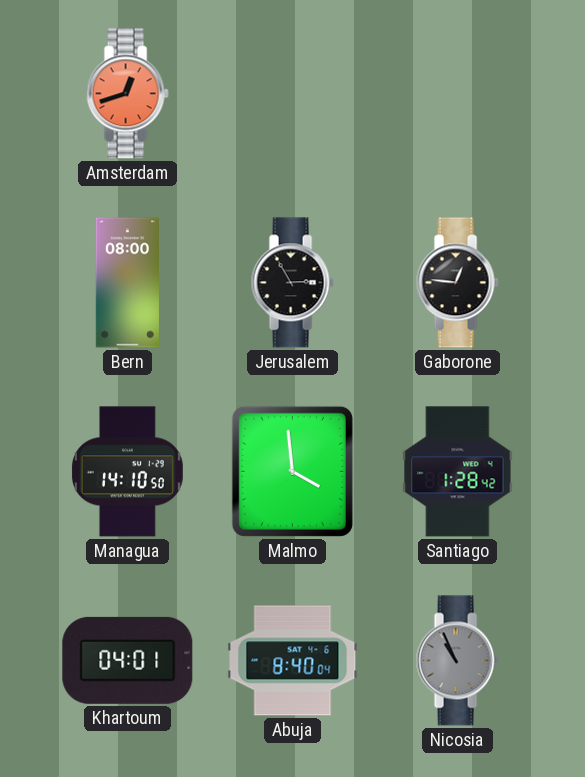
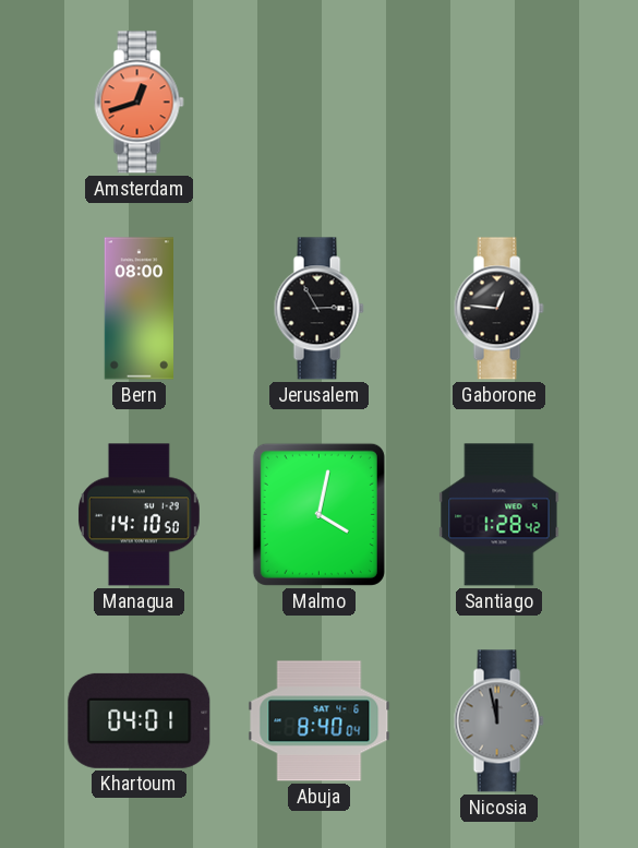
Malmo: 3:59 -> 4:02 (318, 514)
Nicosia: 10:56 -> 11:58 (498, 721)
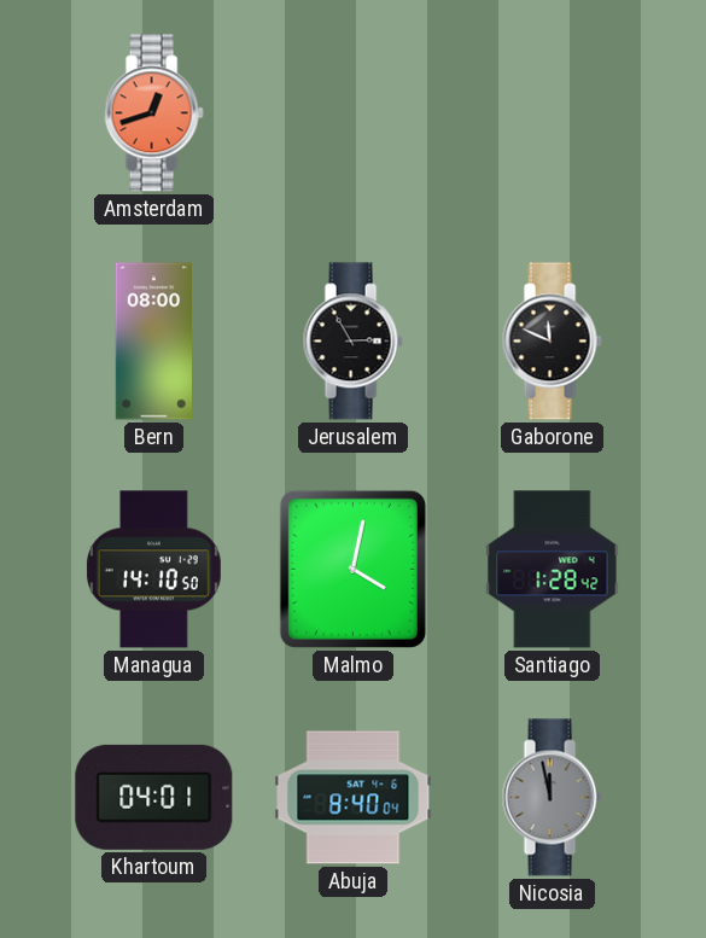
Gaborone: 12:46 -> 11:49 (552, 342)
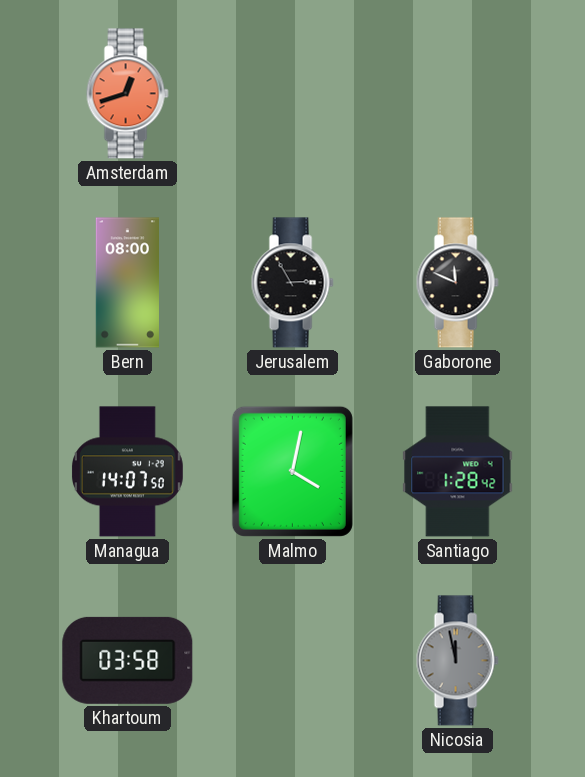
Managua: 14:10 -> 14:07 (127, 472)
Khartoum: 04:01 -> 03:58 (128, 660)
Abuja: 8:40 -> none (354, 798)
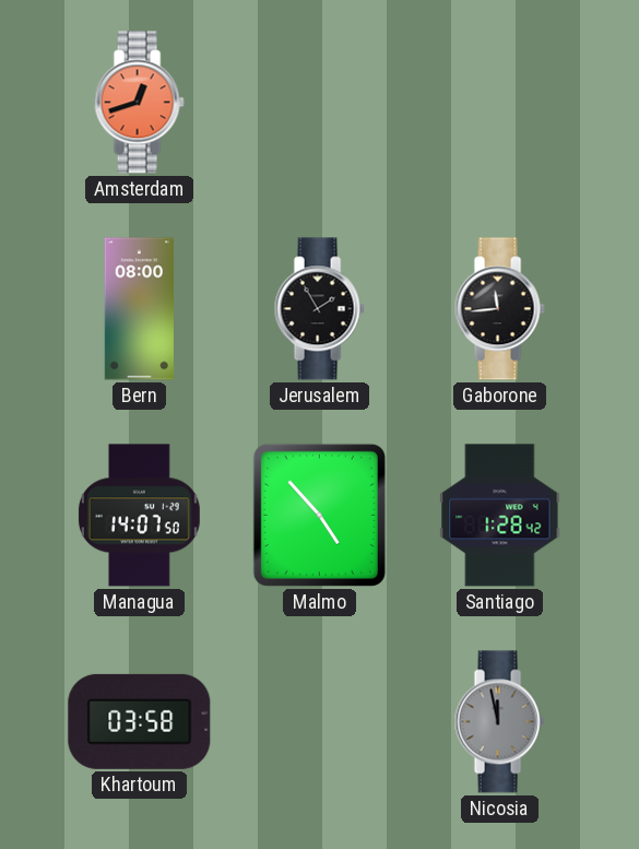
Jerusalem: 2:55 -> 1:55 (319, 309)
Gaborone: 11:49 -> 11:44 (499, 309)
Malmo: 4:02 -> 4:53 (319, 515)
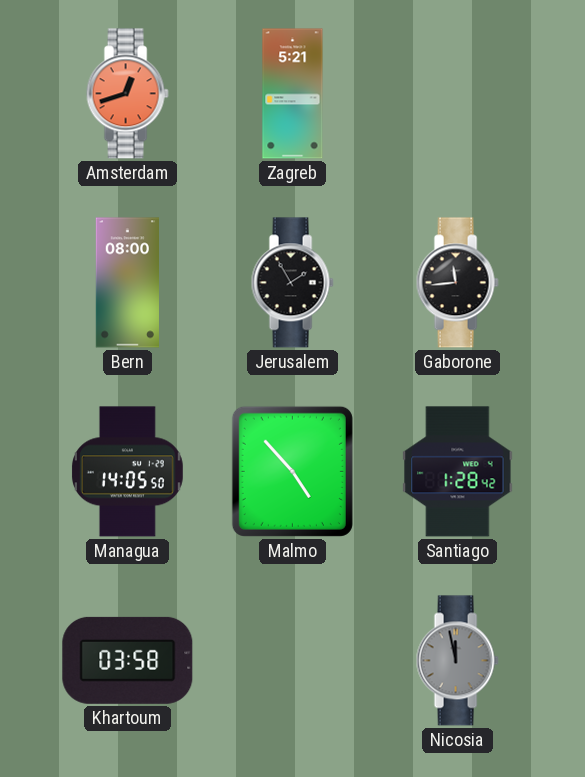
Zagreb: none -> 5:21 (293, 94)
Managua: 14:07 -> 14:05 (127, 472)
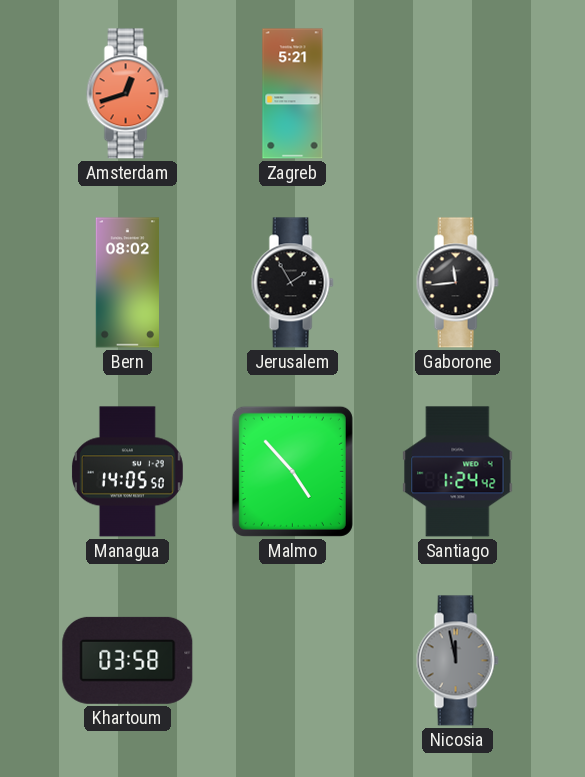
Bern: 08:00 -> 08:02 (127, 283)
Santiago: 1:28 -> 1:24 (458, 472)
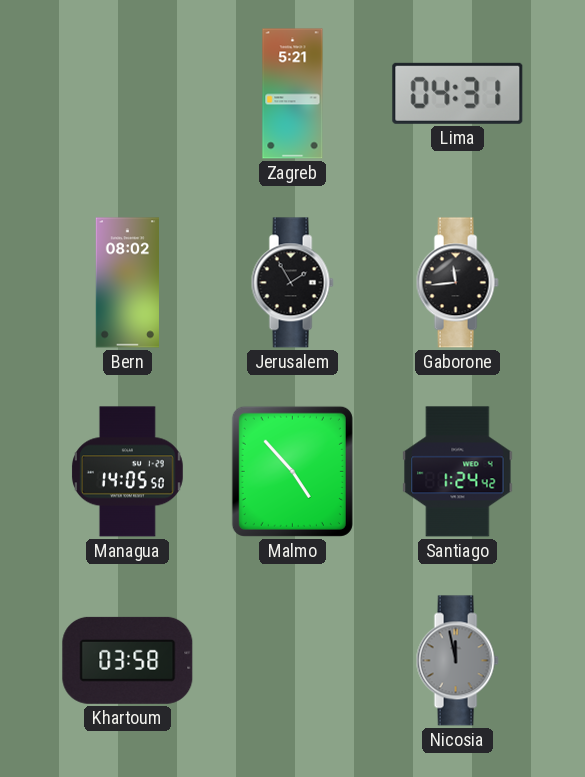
Amsterdam: 12:42 -> none (127, 94)
Lima: none -> 04:31 (458, 93)
